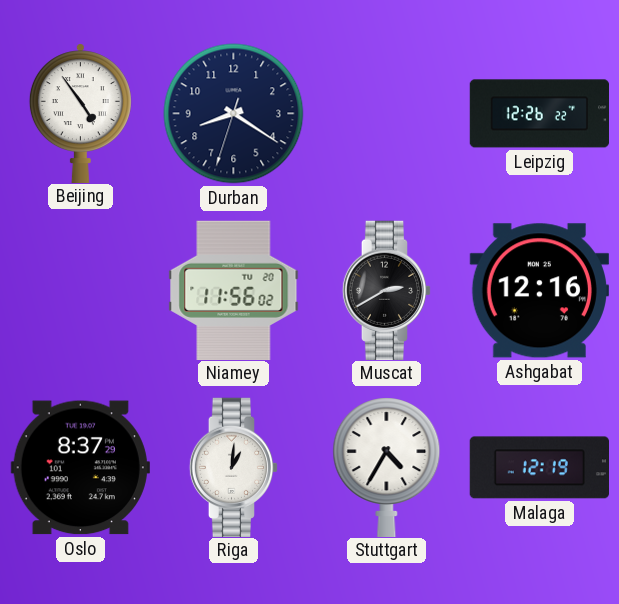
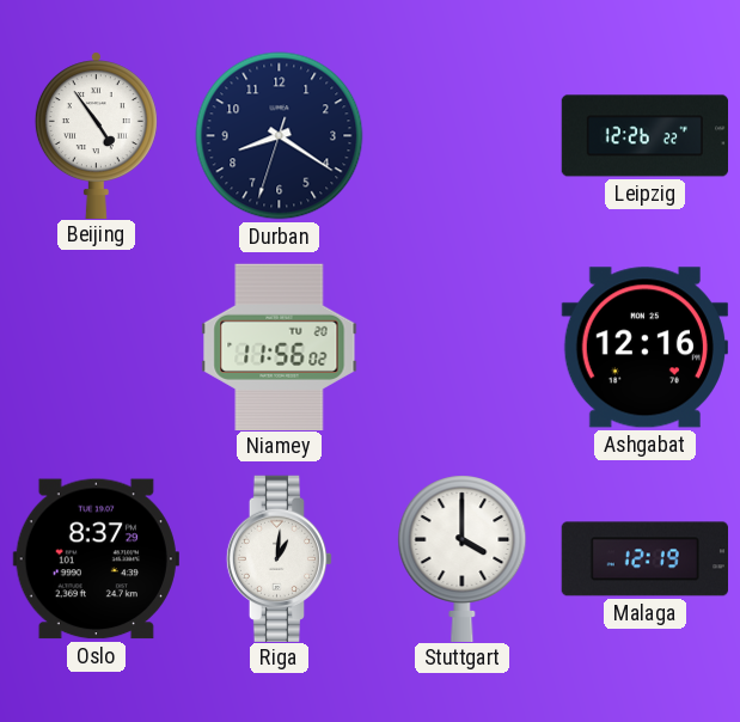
Muscat: 2:40 -> none (387, 290)
Stuttgart: 4:35 -> 4:00 (463, 558)
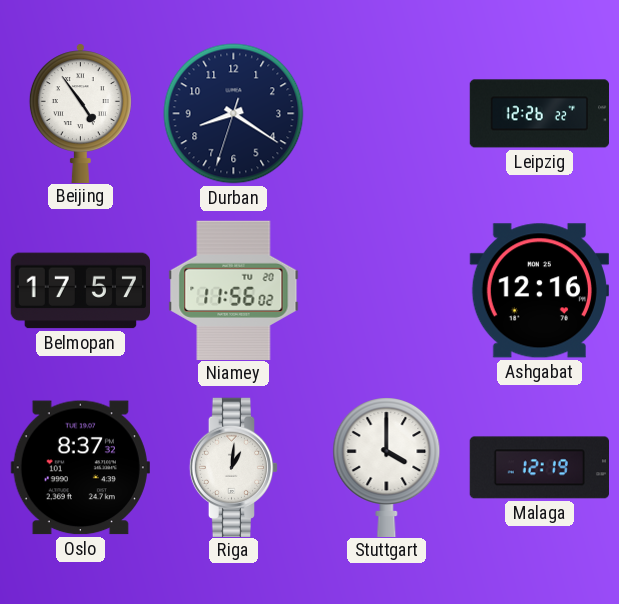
Belmopan: none -> 17:57 (80, 291)
Oslo: 8:37:29 -> 8:37:32 (80, 468)
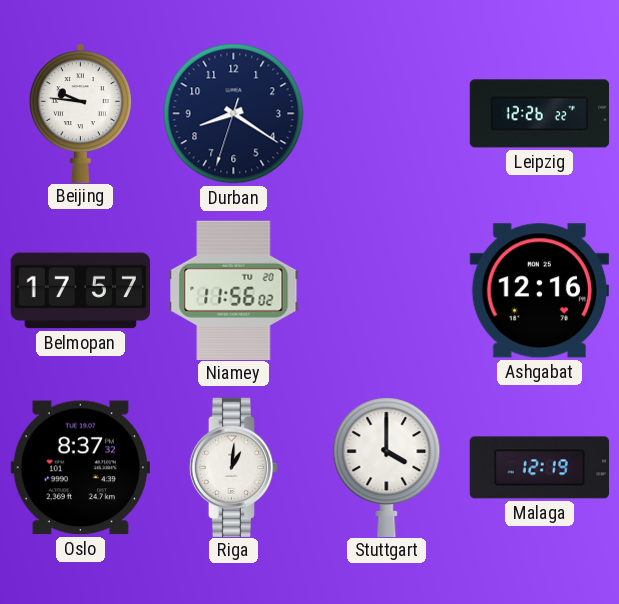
Beijing: 4:54 -> 9:46 (80, 113)
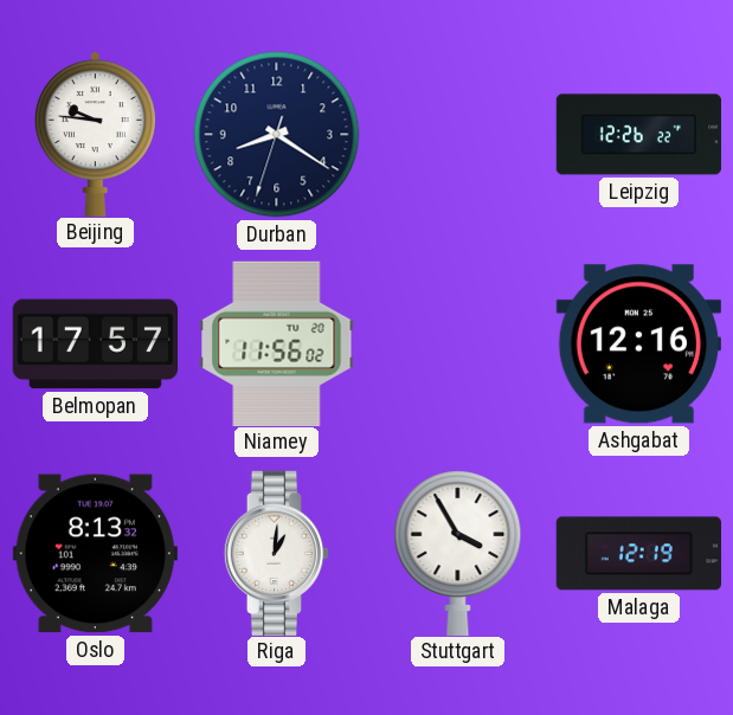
Oslo: 8:37 -> 8:13 (95, 554)
Stuttgart: 4:00 -> 3:55 (458, 553)
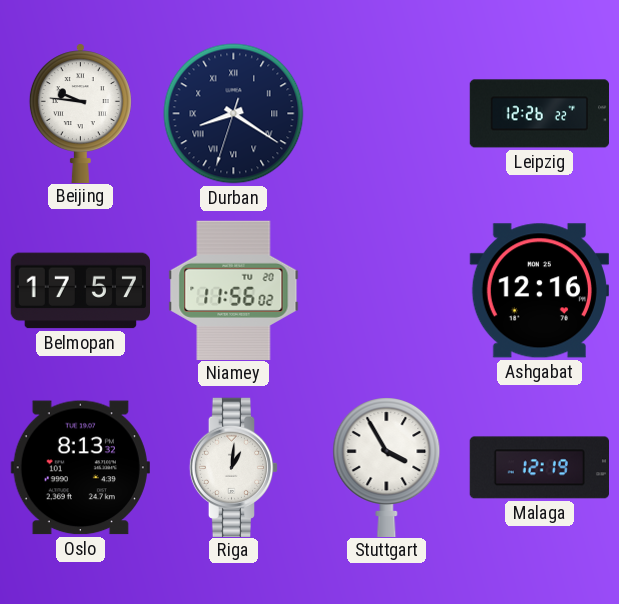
Durban numerals: Arabic -> Roman (234, 114)
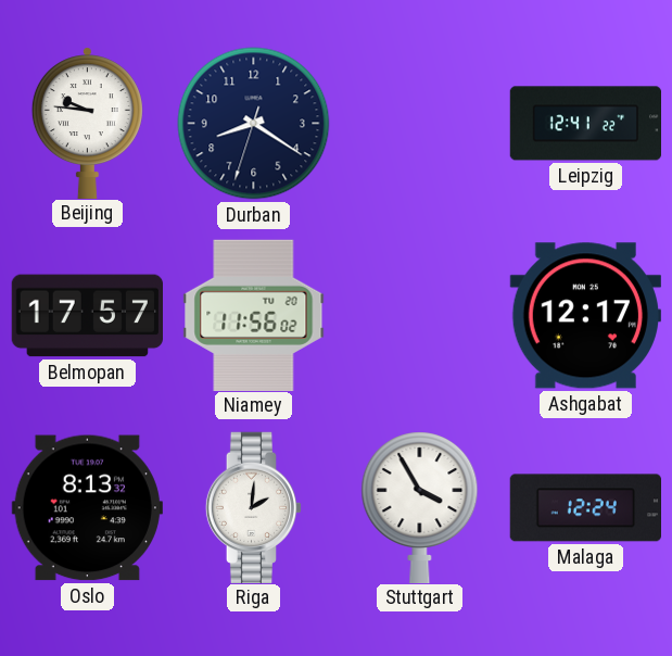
Durban numerals: Roman -> Arabic (254, 124)
Leipzig: 12:26 -> 12:41 (585, 124)
Ashgabat: 12:16 -> 12:17 (585, 316)
Riga: 1:01 -> 2:01 (254, 507)
Malaga: 12:19 -> 12:24 (585, 508)
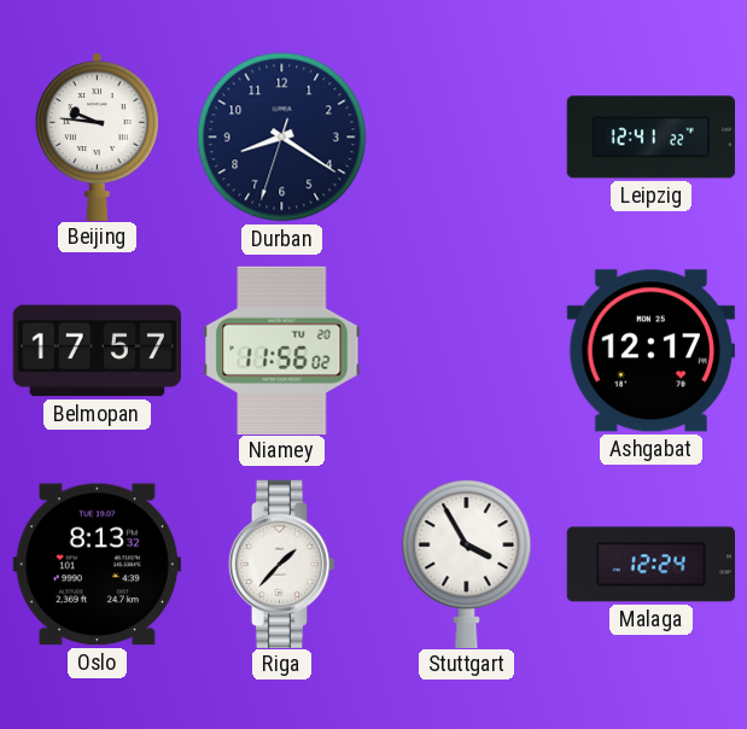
Riga: 2:01 -> 1:37 (282, 564)
